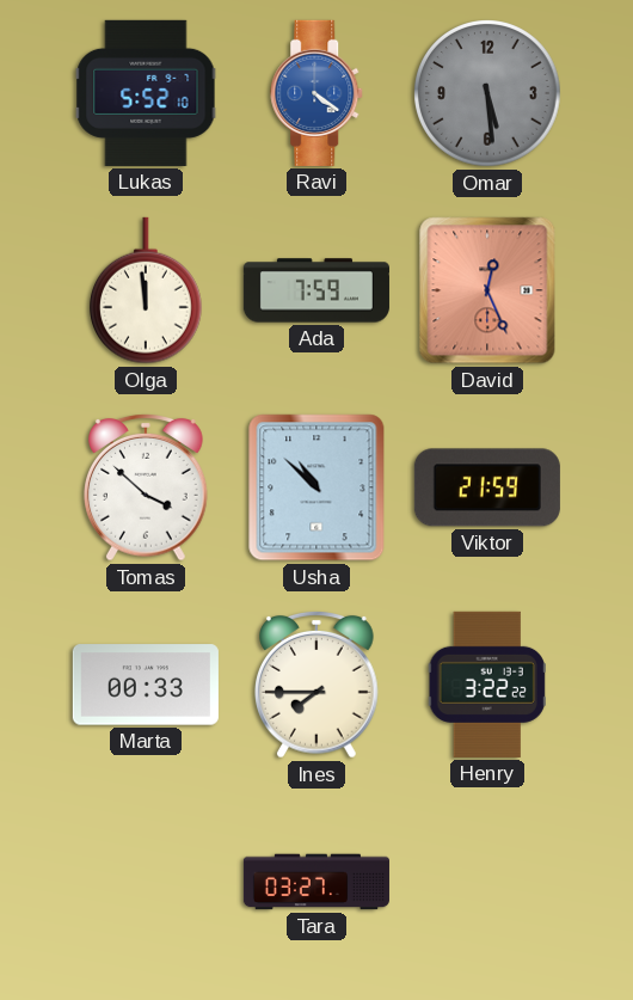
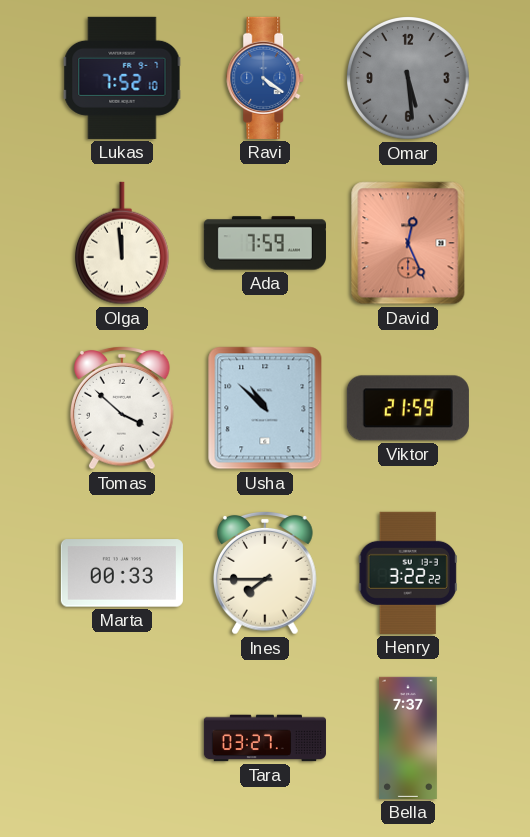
Lukas: 5:52 -> 7:52 (122, 78)
Bella: none -> 7:37 (408, 738)
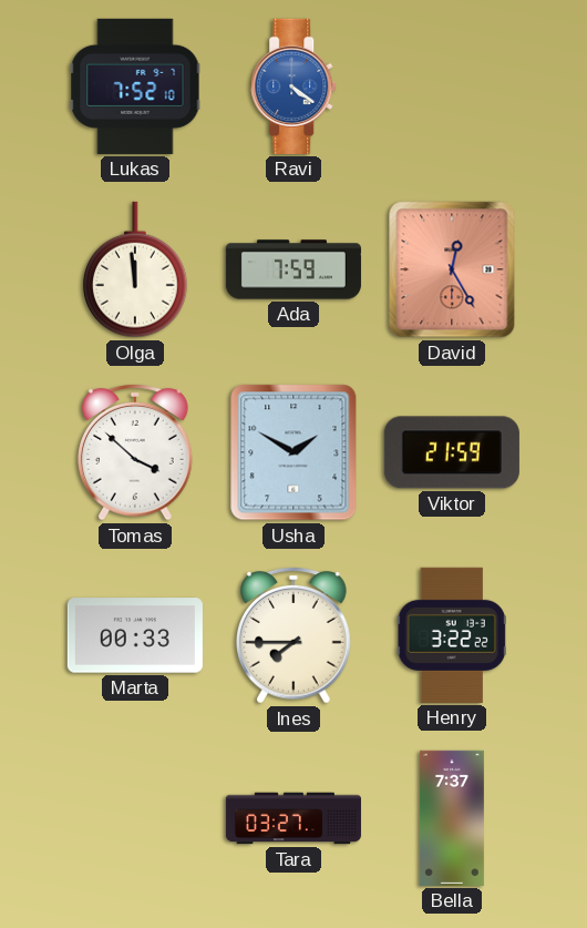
Omar: 5:29 -> none (409, 79)
David: 12:26 -> 12:25 (452, 269)
Usha: 10:52 -> 1:50 (293, 452)
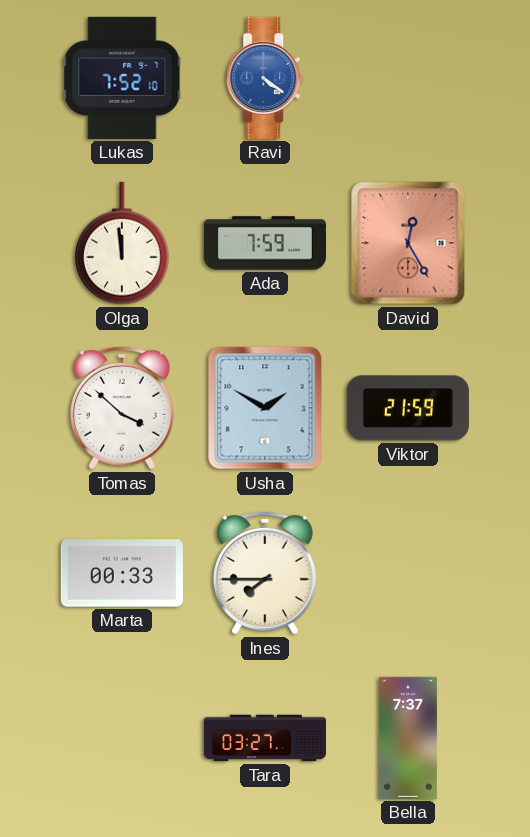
Henry: 3:22 -> none (452, 635)
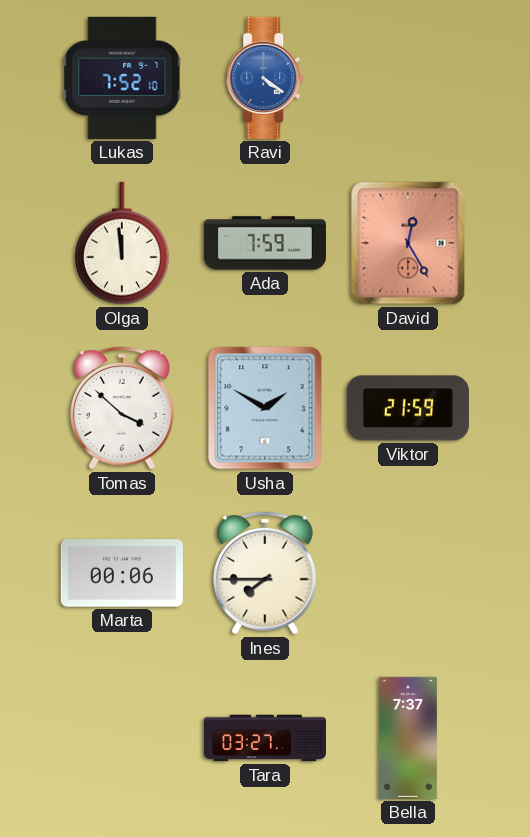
Marta: 00:33 -> 00:06 (122, 573)
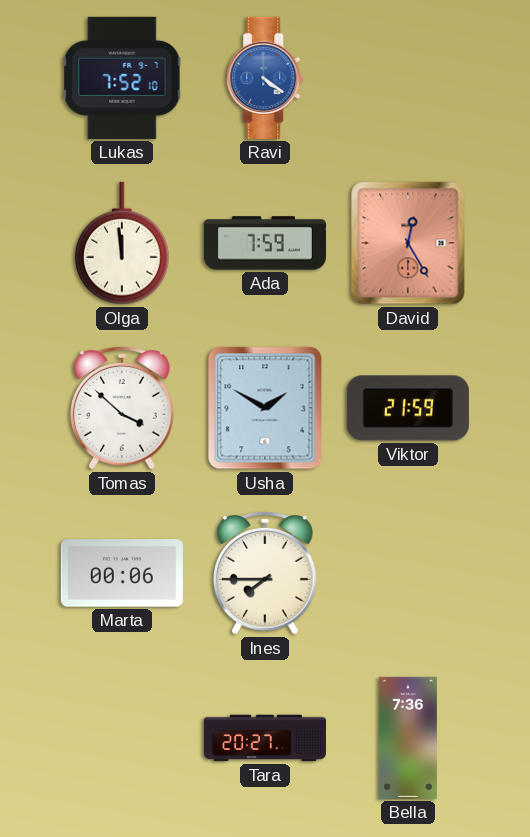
Tara: 03:27 -> 20:27 (265, 738)
Bella: 7:37 -> 7:36 (408, 738)
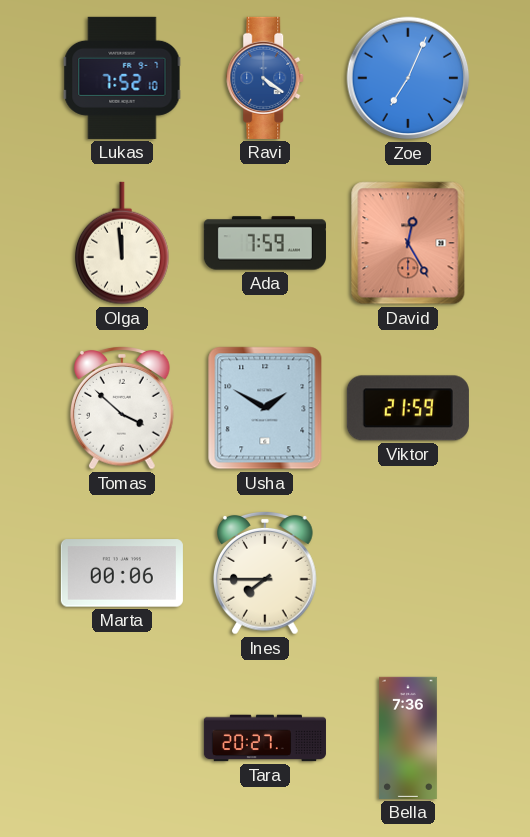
Zoe: none -> 7:04 (408, 78)
